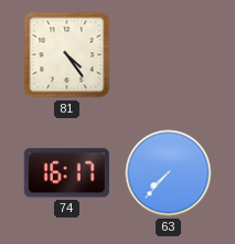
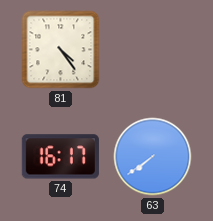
63: 7:37 -> 7:39 (153, 157)
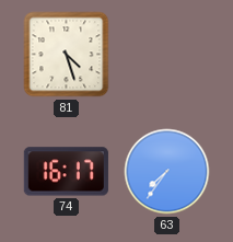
81: 4:24 -> 4:27 (67, 55)
63: 7:39 -> 7:36 (167, 172)
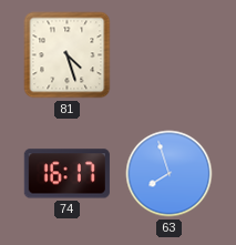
63: 7:36 -> 7:57 (170, 174)
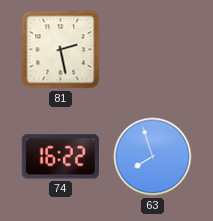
81: 4:27 -> 2:28 (61, 50)
74: 16:17 -> 16:22 (60, 157)
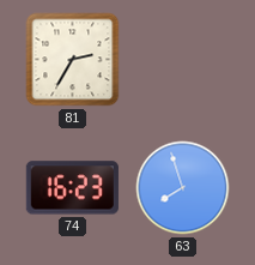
81: 2:28 -> 2:35 (73, 60)
74: 16:22 -> 16:23 (72, 188)
